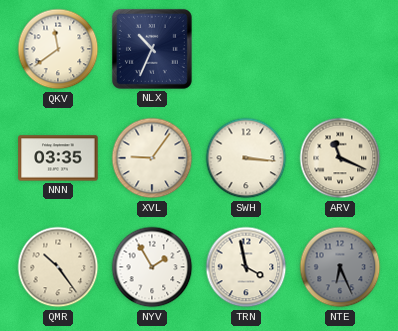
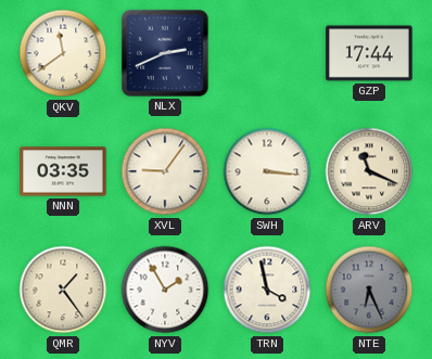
NLX: 10:34 -> 2:41 (165, 53)
GZP: none -> 17:44 (369, 53)
QMR: 10:24 -> 1:24 (63, 290)
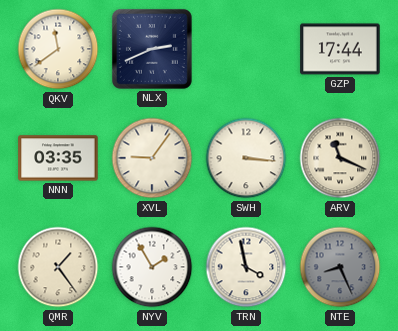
NTE: 6:26 -> 8:26 (340, 267)
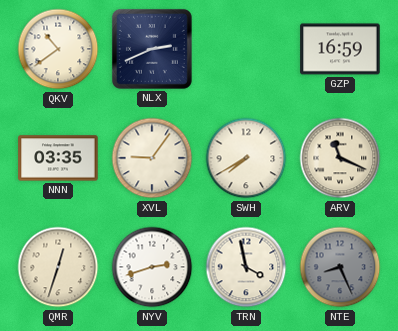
QKV: 11:39 -> 10:39 (58, 49)
GZP: 17:44 -> 16:59 (340, 49)
SWH: 3:16 -> 7:40 (246, 158)
QMR: 1:24 -> 12:33 (58, 267)
NYV: 1:55 -> 2:42 (152, 267)
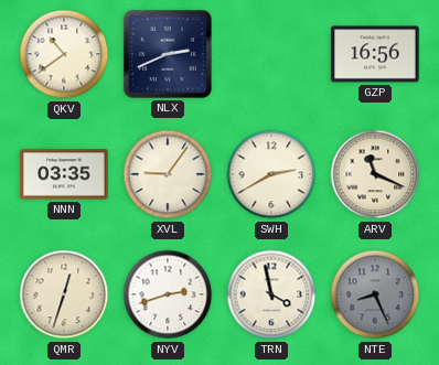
GZP: 16:59 -> 16:56 (375, 54)
SWH: 7:40 -> 2:40 (271, 174)
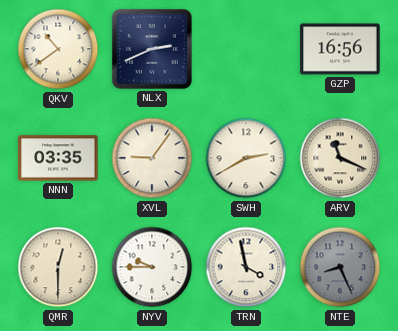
QMR: 12:33 -> 12:30 (58, 267)
NYV: 2:42 -> 9:45 (152, 267)
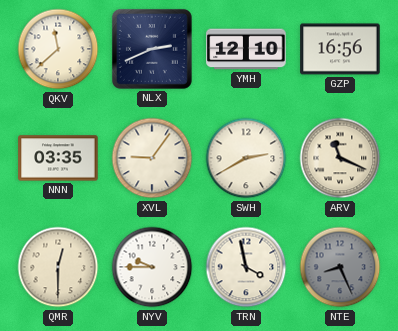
QKV: 10:39 -> 11:38 (58, 49)
YMH: none -> 12:10 (246, 49)
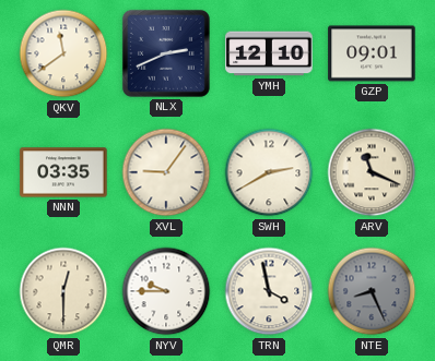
QKV: 11:38 -> 11:39 (63, 53)
GZP: 16:56 -> 09:01 (372, 53)
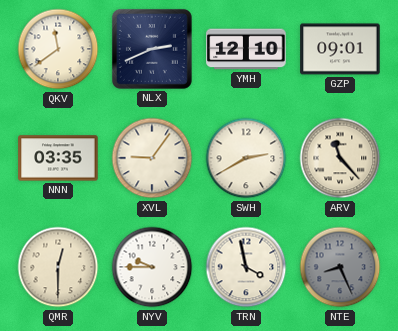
ARV: 11:19 -> 11:23 (340, 158)
